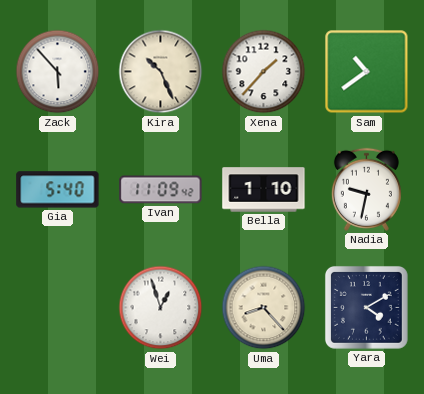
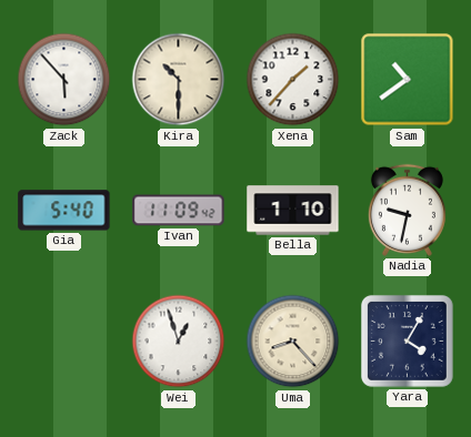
Kira: 10:26 -> 10:30 (179, 80)
Yara: 4:10 -> 4:05 (408, 342)
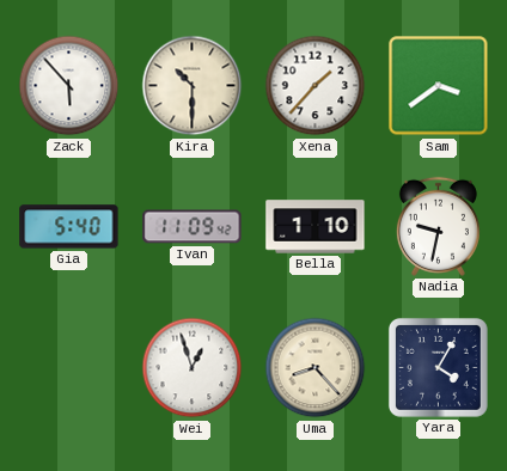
Sam: 10:39 -> 3:39 (439, 86)
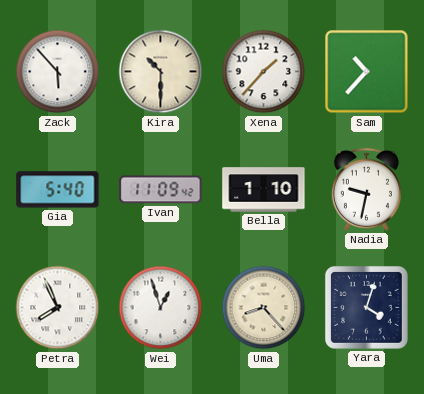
Sam: 3:39 -> 10:37 (367, 72)
Petra: none -> 7:56 (58, 308)
Yara: 4:05 -> 4:03 (367, 308)
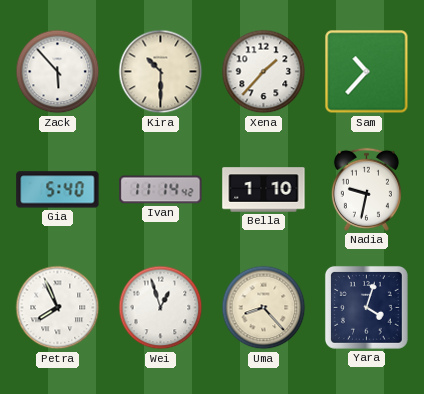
Ivan: 11:09 -> 11:14 (161, 190)
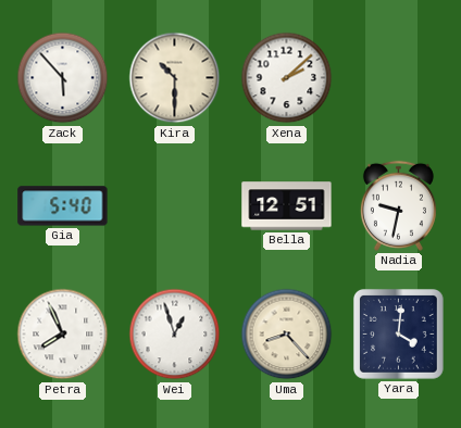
Xena: 1:37 -> 2:08 (287, 78)
Sam: 10:37 -> none (367, 72)
Ivan: 11:14 -> none (161, 190)
Bella: 1:10 -> 12:51 (287, 206)
Yara: 4:03 -> 4:01 (399, 335)
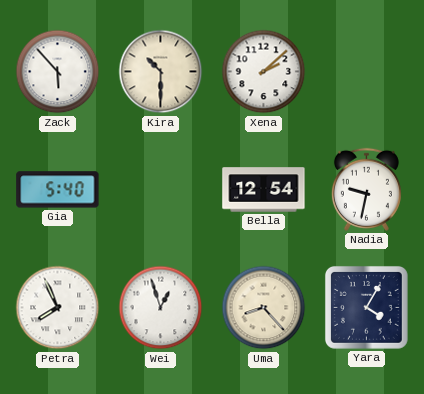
Bella: 12:51 -> 12:54 (264, 190)
Yara: 4:01 -> 4:05 (367, 308)
